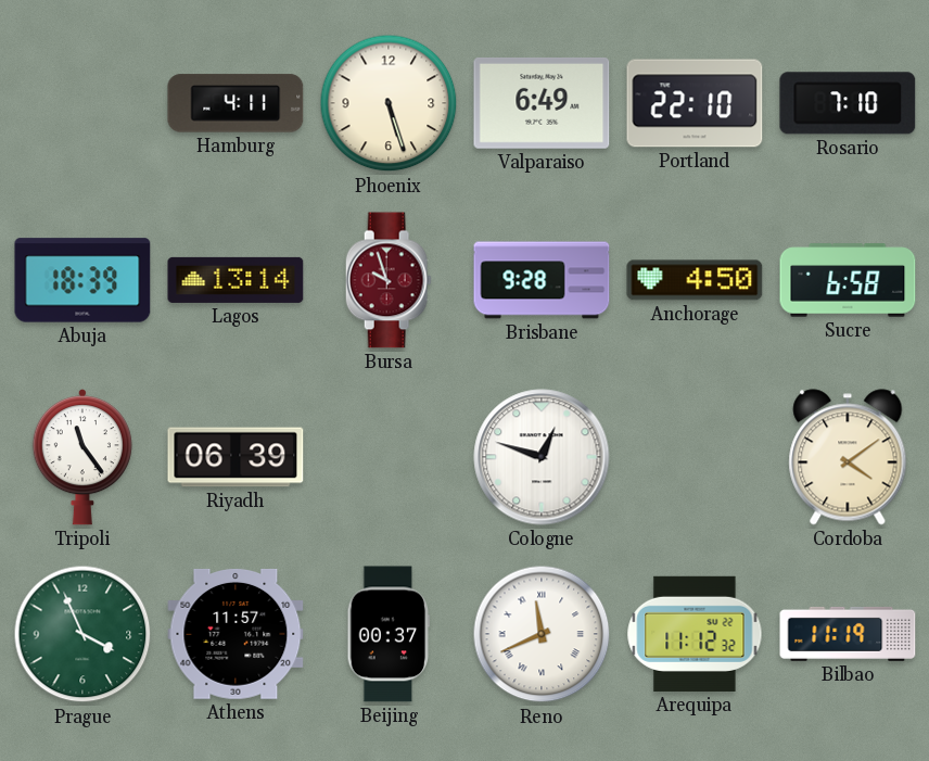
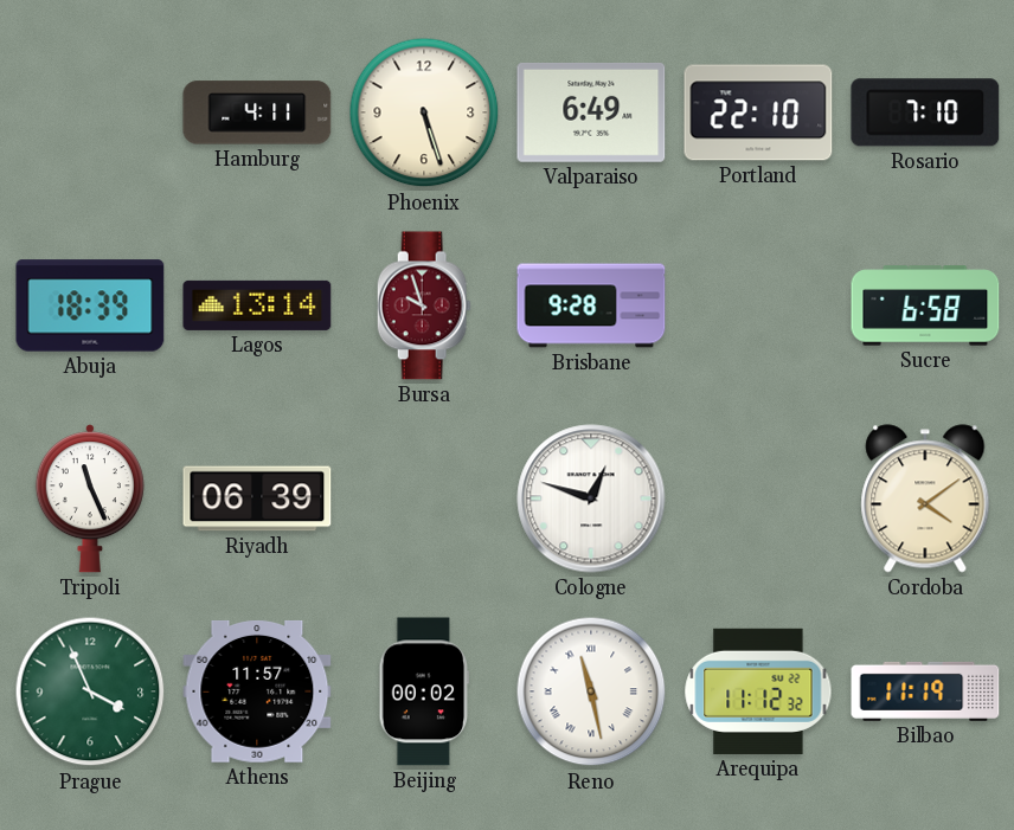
Anchorage: 4:50 -> none (695, 280)
Tripoli: 11:24 -> 11:26 (90, 498)
Beijing: 00:37 -> 00:02 (424, 691)
Reno: 11:41 -> 11:28 (591, 691)
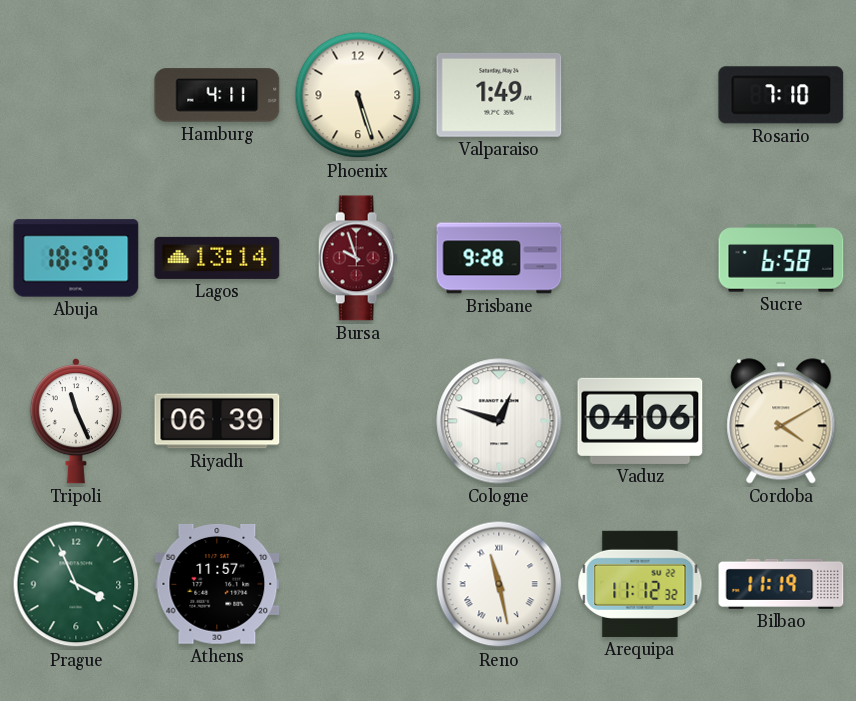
Valparaiso: 6:49 -> 1:49 (499, 95)
Portland: 22:10 -> none (758, 112)
Vaduz: none -> 04:06 (640, 421)
Cordoba: 4:09 -> 4:10 (781, 421)
Beijing: 00:02 -> none (424, 691)
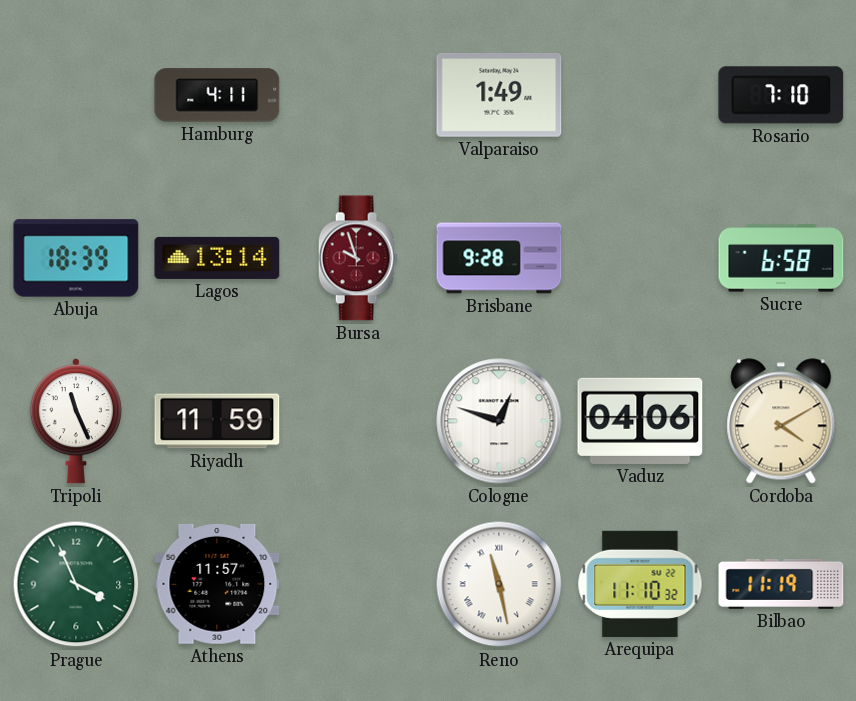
Phoenix: 5:27 -> none (358, 95)
Riyadh: 06:39 -> 11:59 (217, 421)
Arequipa: 11:12 -> 11:10 (640, 584)
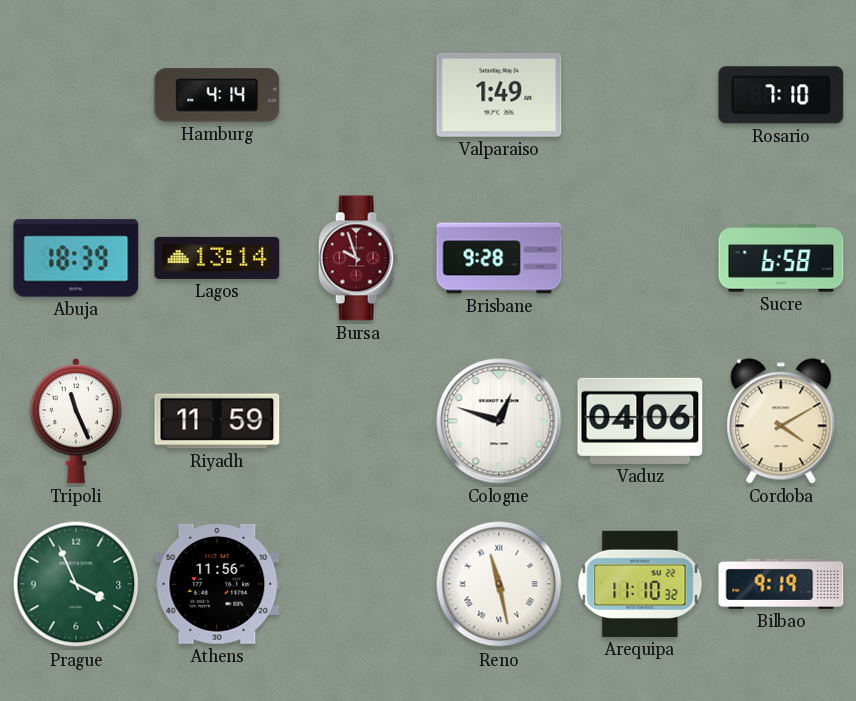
Hamburg: 4:11 -> 4:14 (217, 95)
Athens: 11:57 -> 11:56 (217, 584)
Bilbao: 11:19 -> 9:19 (781, 584)
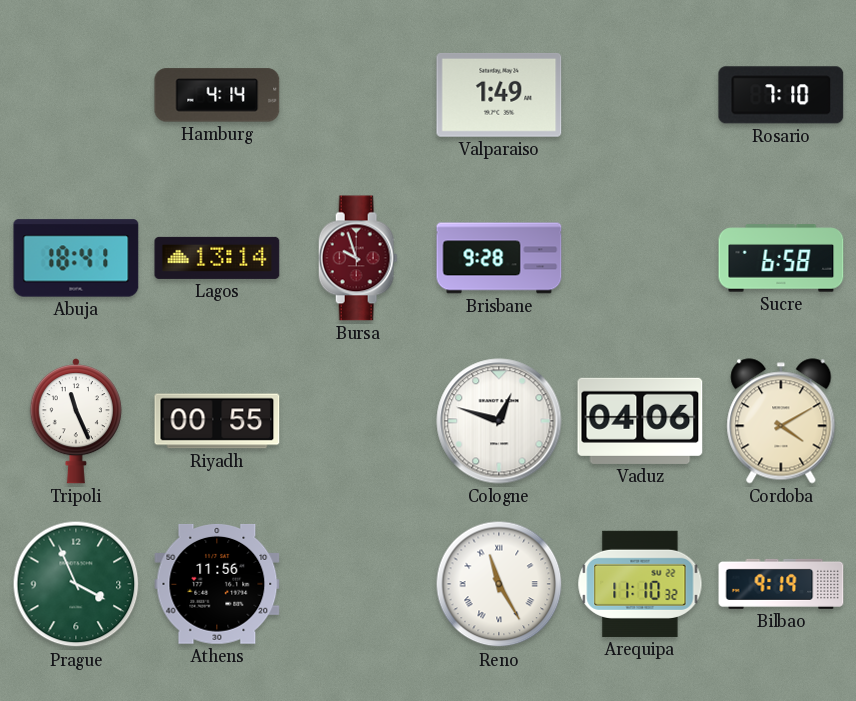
Abuja: 18:39 -> 18:41 (76, 258)
Riyadh: 11:59 -> 00:55 (217, 421)
Reno: 11:28 -> 11:25 (499, 584)
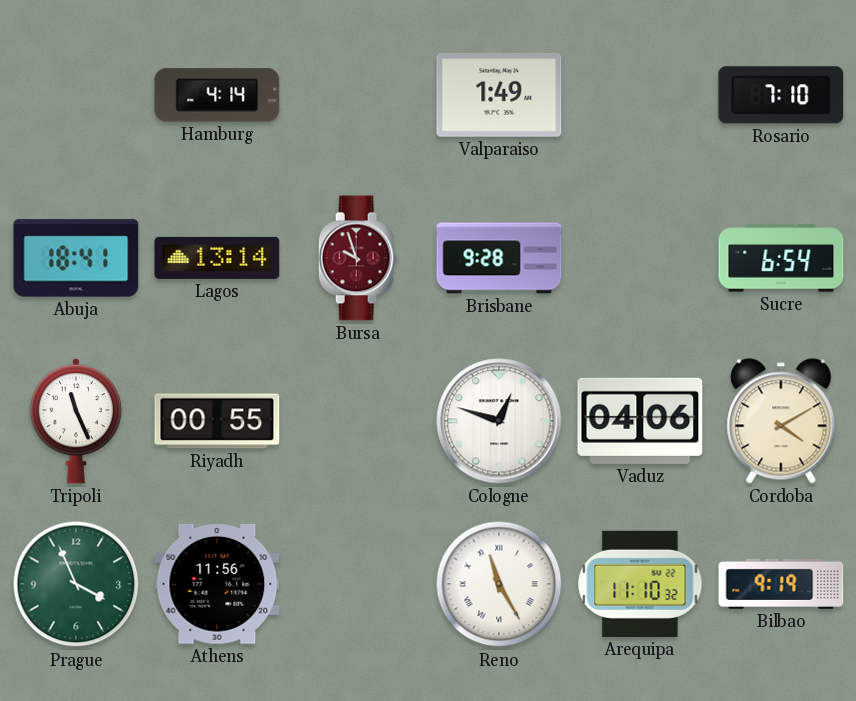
Sucre: 6:58 -> 6:54 (781, 258)
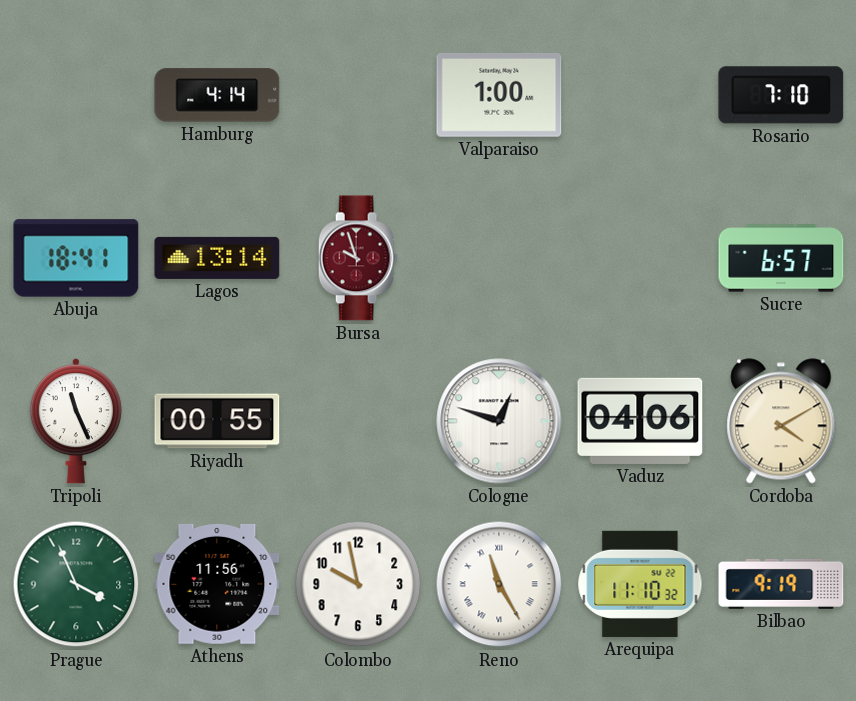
Valparaiso: 1:49 -> 1:00 (499, 95)
Brisbane: 9:28 -> none (499, 258)
Sucre: 6:54 -> 6:57 (781, 258)
Colombo: none -> 9:58 (358, 584)
